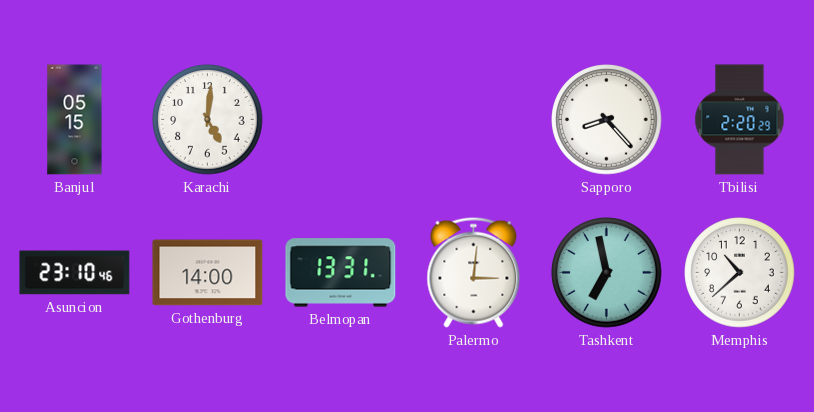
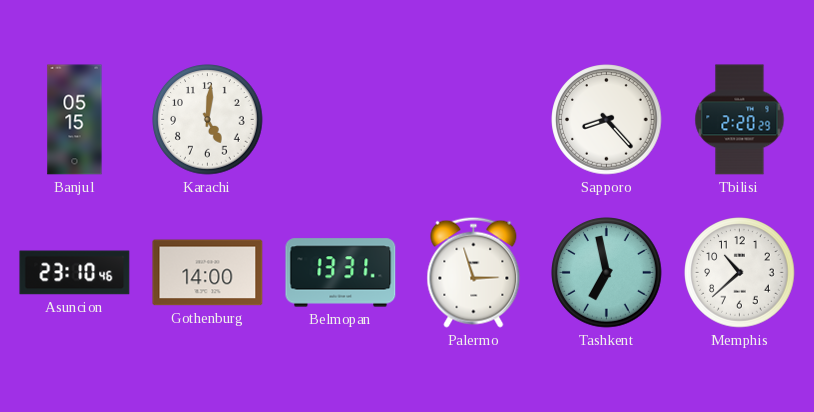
Palermo: 3:01 -> 2:57 (474, 272)
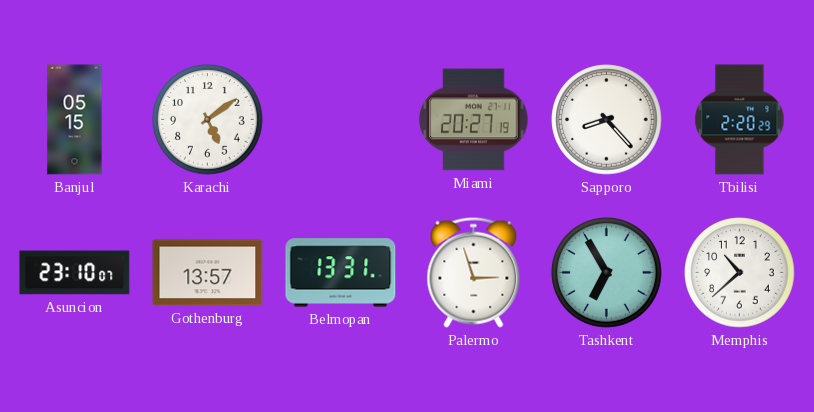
Karachi: 5:01 -> 5:09 (208, 120)
Miami: none -> 20:27 (474, 120)
Asuncion: 23:10:46 -> 23:10:07 (75, 273)
Gothenburg: 14:00 -> 13:57 (208, 273)
Tashkent: 6:58 -> 6:55 (607, 273)
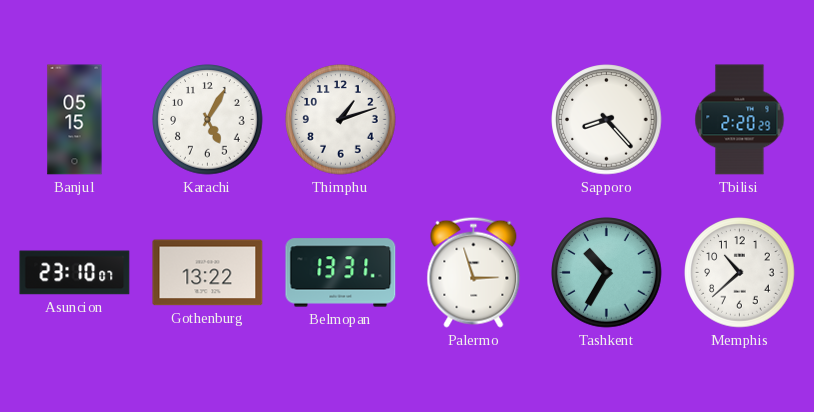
Karachi: 5:09 -> 5:05 (208, 120)
Thimphu: none -> 1:12 (341, 120)
Miami: 20:27 -> none (474, 120)
Gothenburg: 13:57 -> 13:22 (208, 273)
Tashkent: 6:55 -> 10:35 (607, 273)
